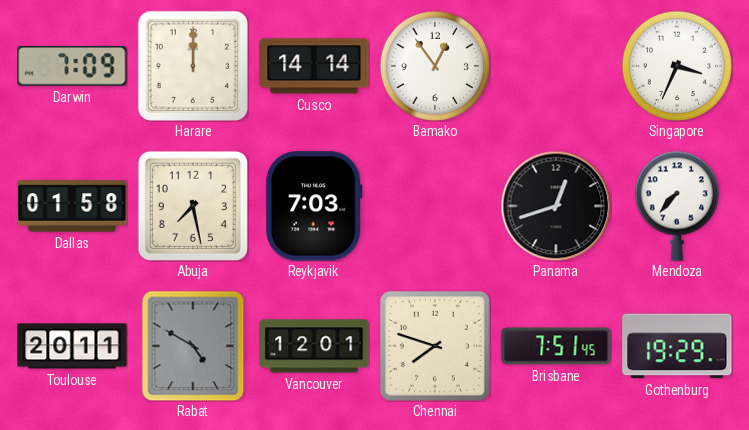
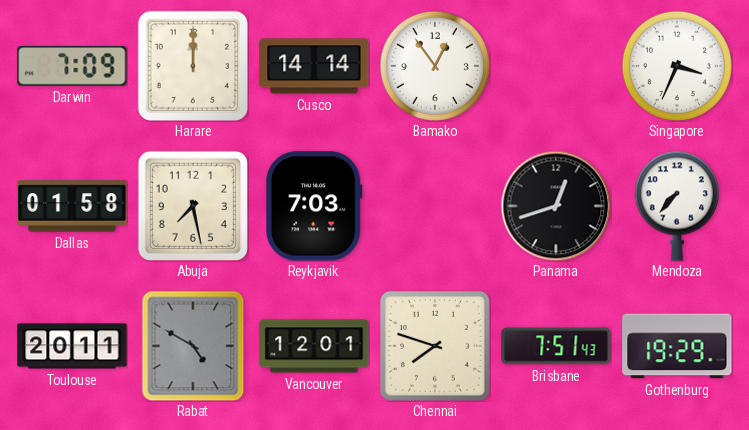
Brisbane: 7:51:45 -> 7:51:43 (556, 346)
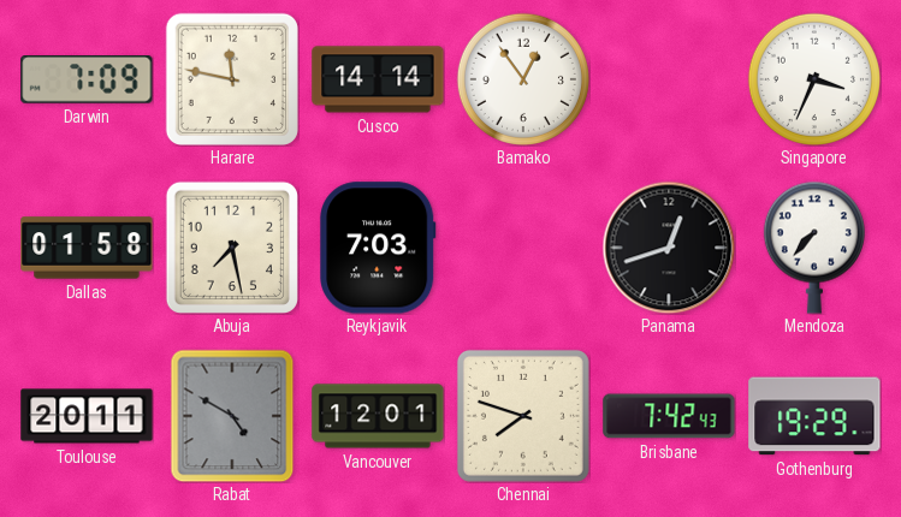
Harare: 12:00 -> 11:47 (232, 79)
Brisbane: 7:51 -> 7:42 (669, 416)
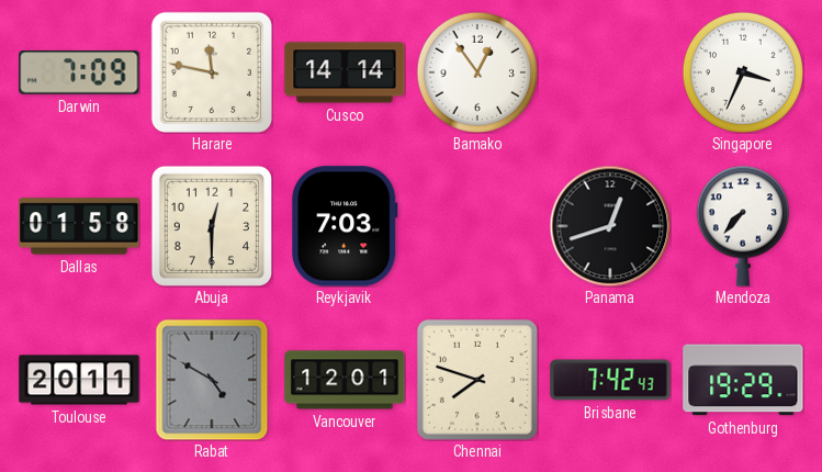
Abuja: 7:28 -> 12:30 (212, 226)
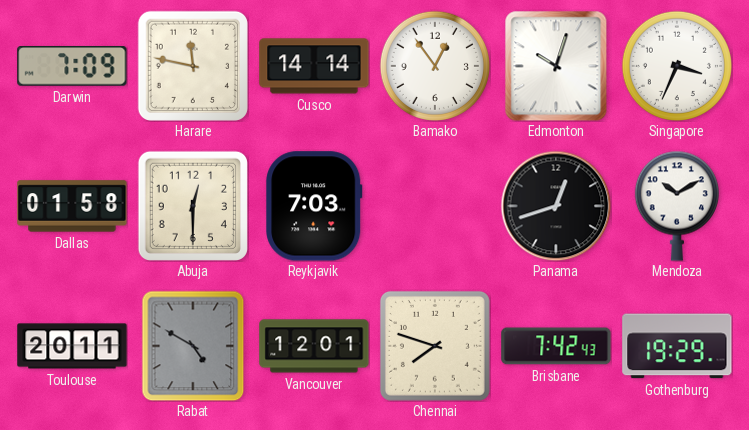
Edmonton: none -> 10:03 (556, 66)
Mendoza: 7:37 -> 10:10 (677, 206)
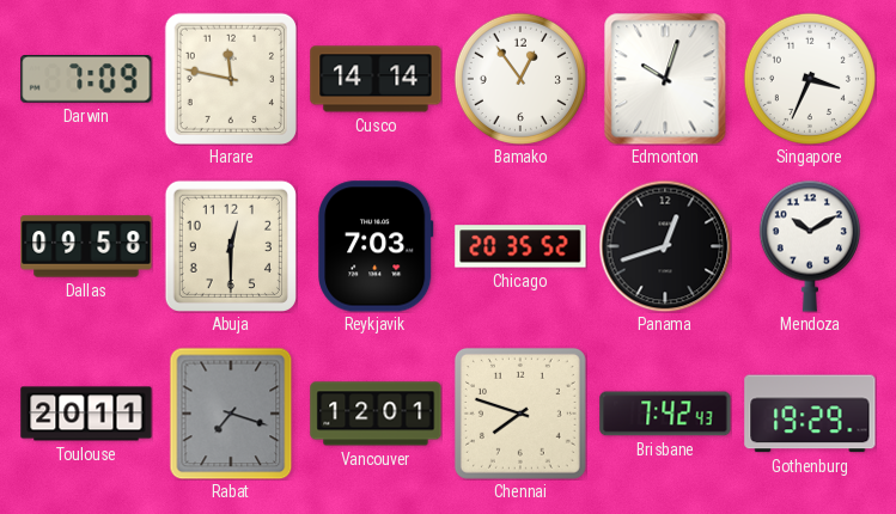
Dallas: 01:58 -> 09:58 (86, 246)
Chicago: none -> 20:35 (520, 246)
Rabat: 4:50 -> 7:18 (231, 414)
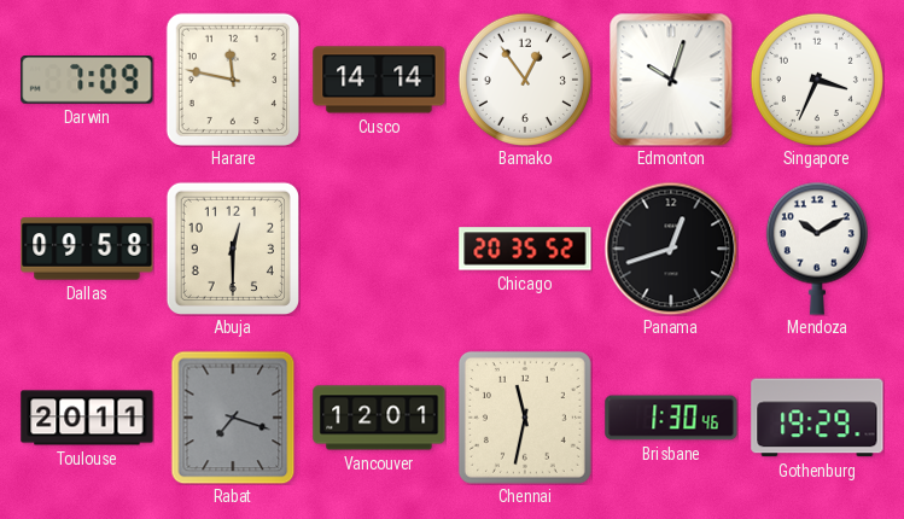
Reykjavik: 7:03 -> none (376, 246)
Chennai: 7:48 -> 11:32 (525, 418)
Brisbane: 7:42 -> 1:30 (671, 418)
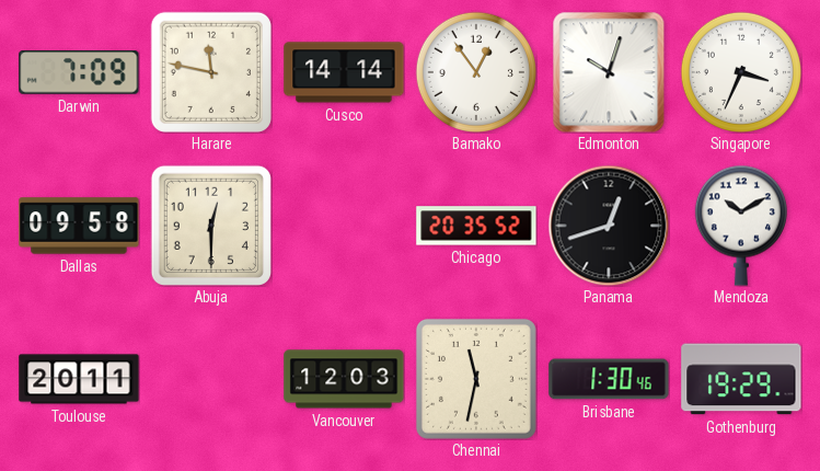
Rabat: 7:18 -> none (233, 418)
Vancouver: 12:01 -> 12:03 (344, 379)
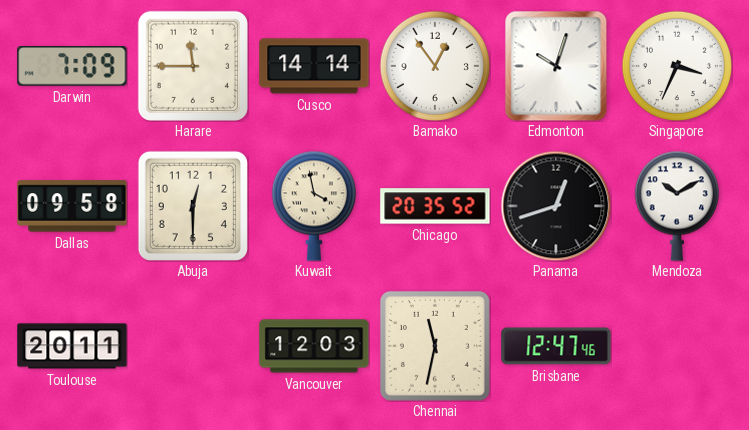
Harare: 11:47 -> 11:45 (193, 66)
Kuwait: none -> 3:58 (314, 206)
Brisbane: 1:30 -> 12:47 (556, 346)
Gothenburg: 19:29 -> none (741, 379)
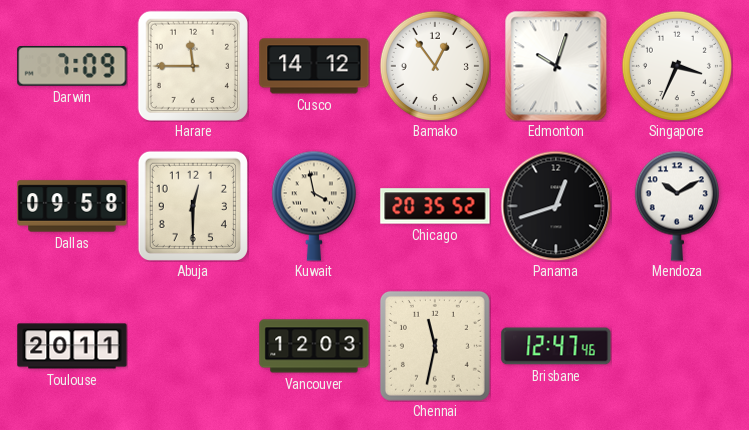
Cusco: 14:14 -> 14:12 (314, 66)
